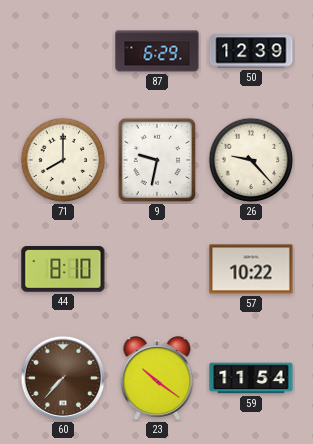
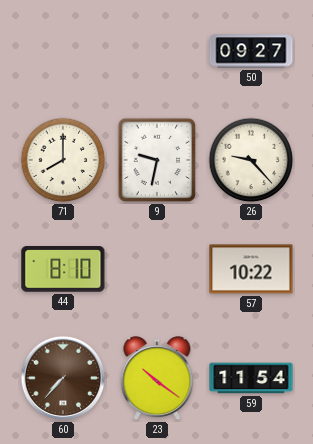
87: 6:29 -> none (157, 51)
50: 12:39 -> 09:27 (251, 51)
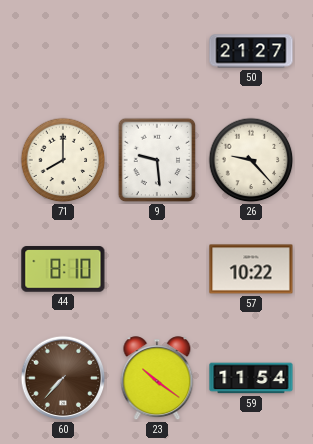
50: 09:27 -> 21:27 (251, 51)
9: 9:32 -> 9:29 (157, 160)
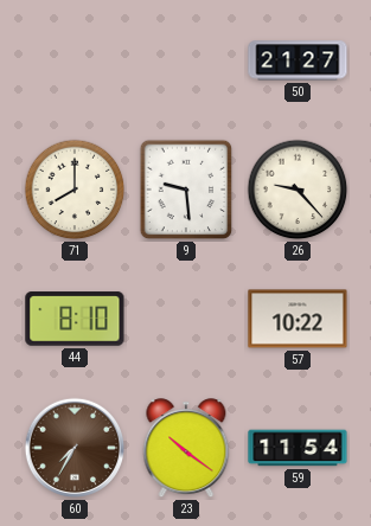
60: 7:37 -> 7:35 (75, 448)
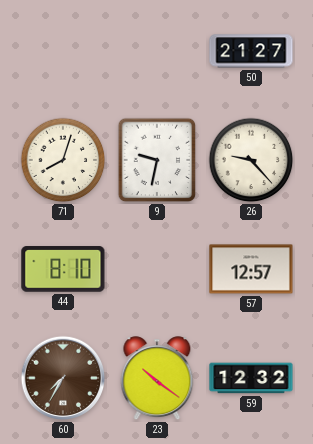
71: 8:00 -> 8:03 (63, 160)
9: 9:29 -> 9:32 (157, 160)
57: 10:22 -> 12:57 (251, 269)
59: 11:54 -> 12:32 (251, 378)
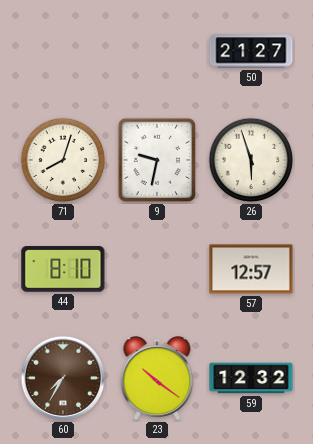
26: 9:23 -> 5:57 (251, 160)
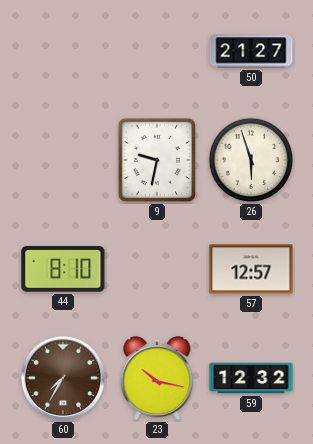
71: 8:03 -> none (63, 160)
23: 10:21 -> 10:17 (157, 379)
